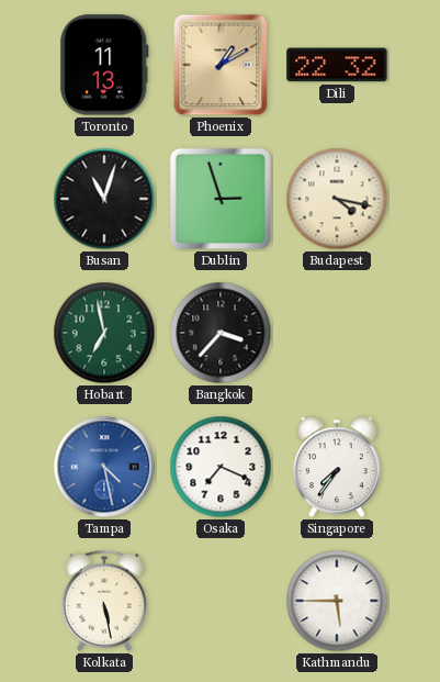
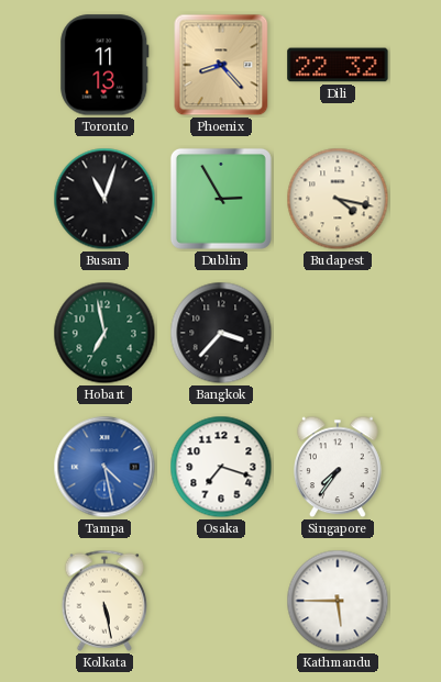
Phoenix: 1:10 -> 8:23 (221, 65)
Dublin: 2:57 -> 2:55 (221, 199)
Osaka: 7:19 -> 7:18 (221, 467)
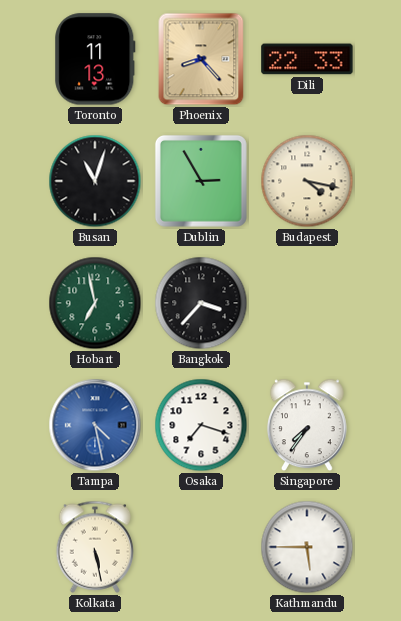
Dili: 22:32 -> 22:33 (307, 59)
